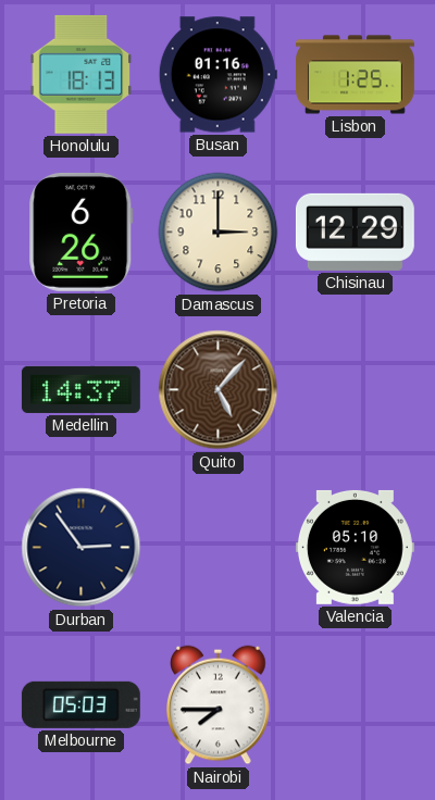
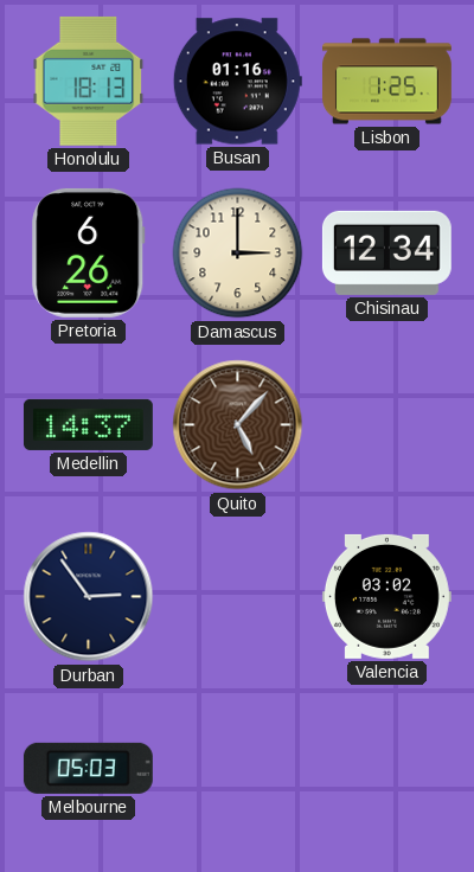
Chisinau: 12:29 -> 12:34 (386, 252)
Valencia: 05:10 -> 03:02 (386, 596)
Nairobi: 7:45 -> none (219, 705)
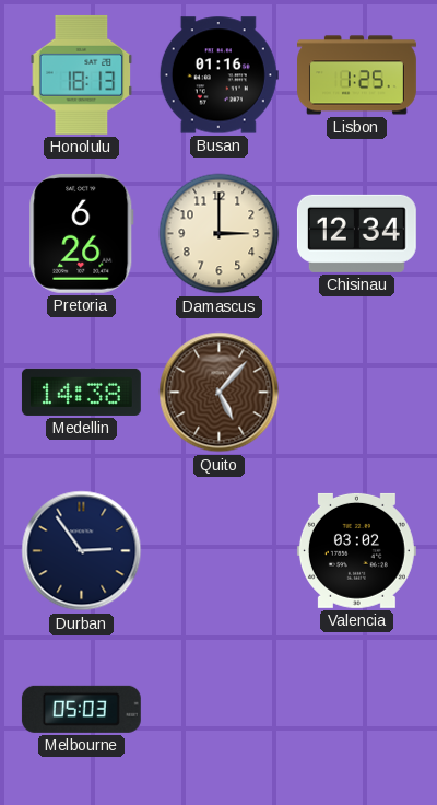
Medellin: 14:37 -> 14:38 (81, 392)
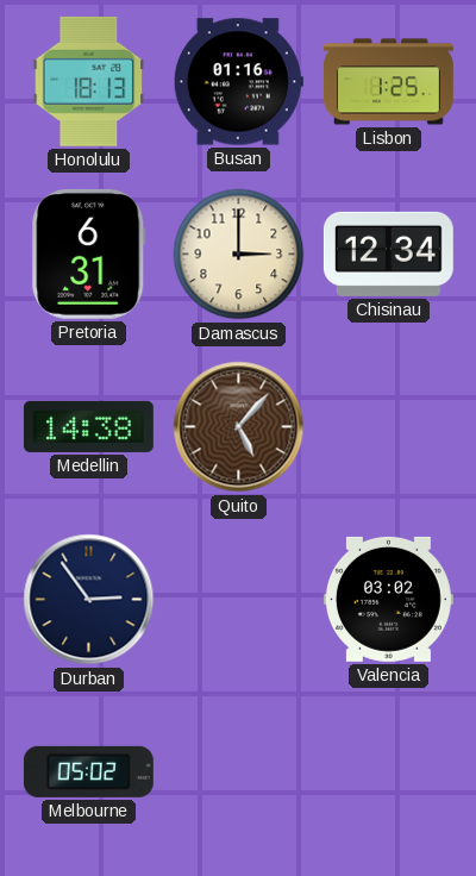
Pretoria: 6:26 -> 6:31 (89, 254)
Melbourne: 05:03 -> 05:02 (88, 771)
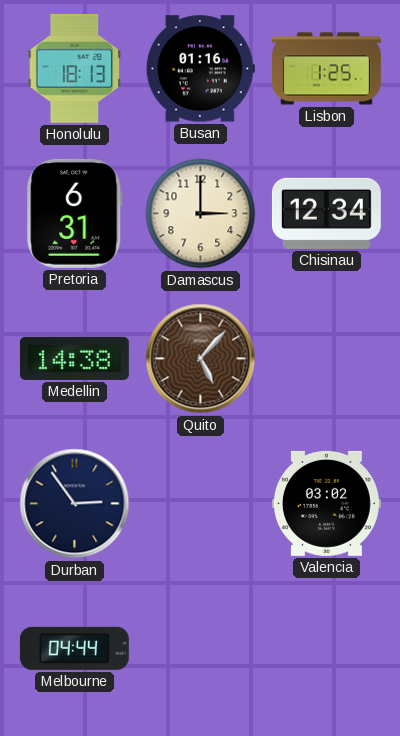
Melbourne: 05:02 -> 04:44 (74, 648)
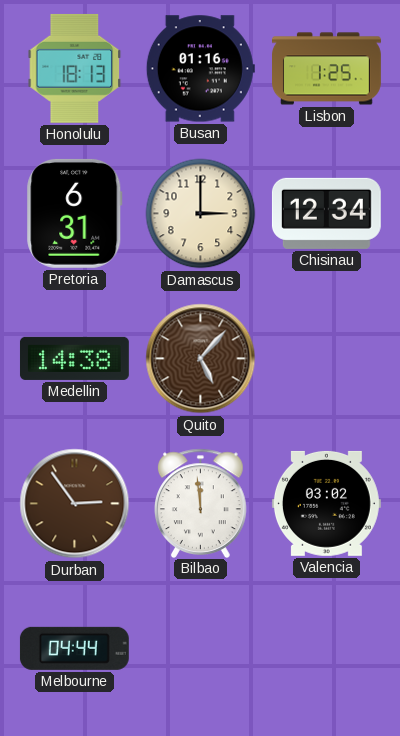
Durban dial: navy -> brown (75, 504)
Bilbao: none -> 11:59 (201, 503)
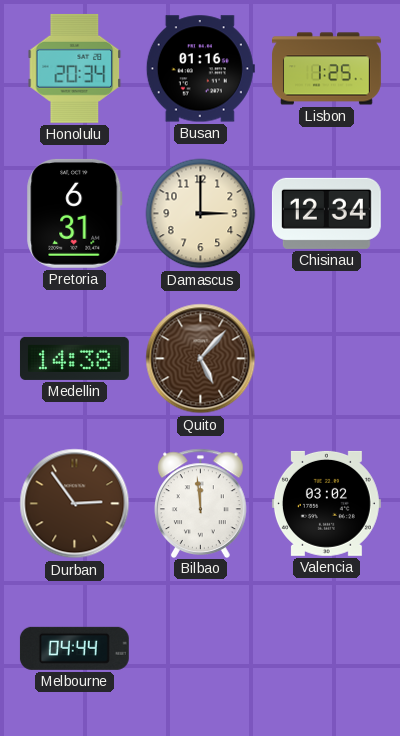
Honolulu: 18:13 -> 20:34 (75, 68)
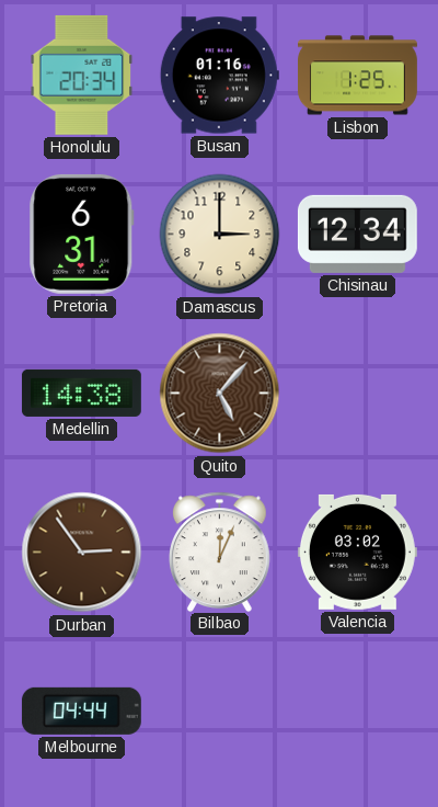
Bilbao: 11:59 -> 12:04 (220, 552)
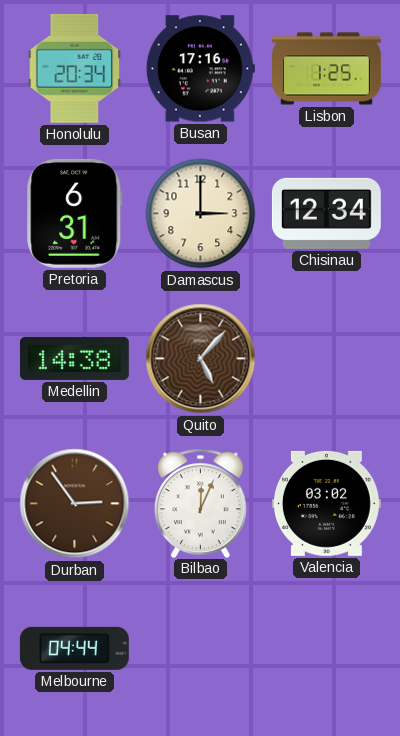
Busan: 01:16 -> 17:16 (200, 69)
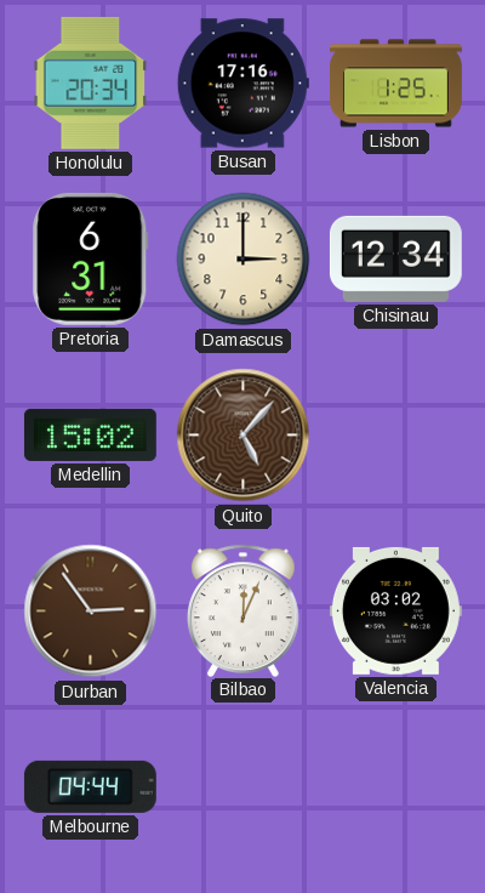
Medellin: 14:38 -> 15:02 (90, 434)
